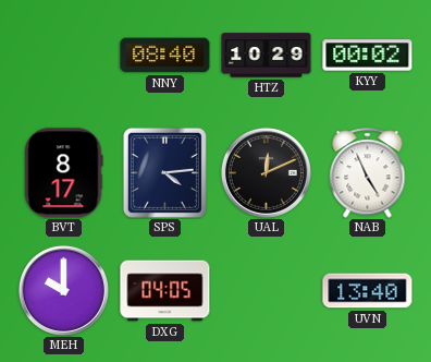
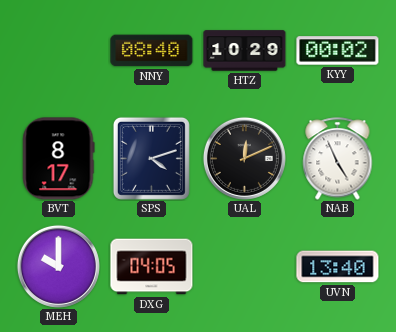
SPS: 4:14 -> 4:12 (151, 158)
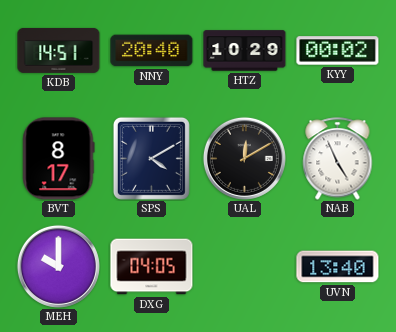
KDB: none -> 14:51 (59, 50)
NNY: 08:40 -> 20:40 (152, 51)
SPS: 4:12 -> 4:10 (151, 158)
UAL: 12:11 -> 12:10 (244, 158)
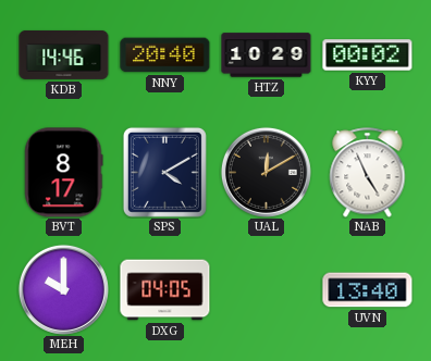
KDB: 14:51 -> 14:46 (64, 54)
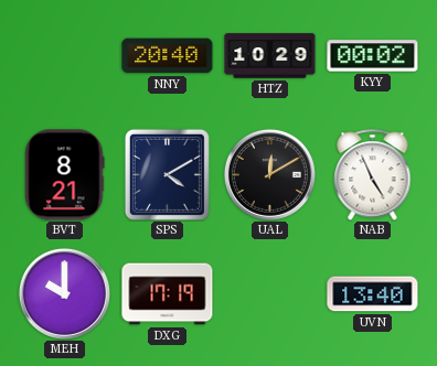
KDB: 14:46 -> none (64, 54)
BVT: 8:17 -> 8:21 (65, 175)
DXG: 04:05 -> 17:19 (168, 294)
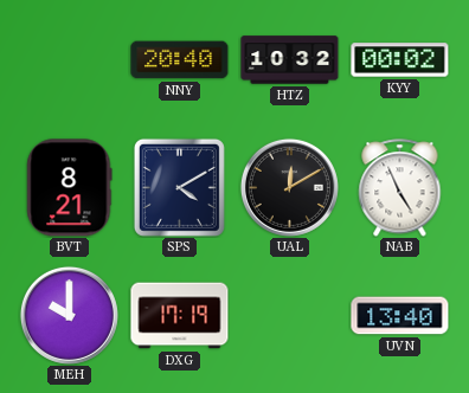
HTZ: 10:29 -> 10:32 (290, 60)
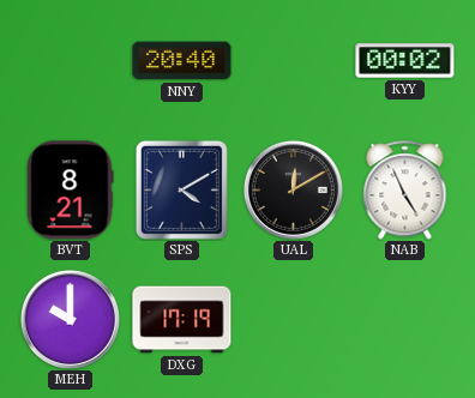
HTZ: 10:32 -> none (290, 60)
UVN: 13:40 -> none (400, 316)
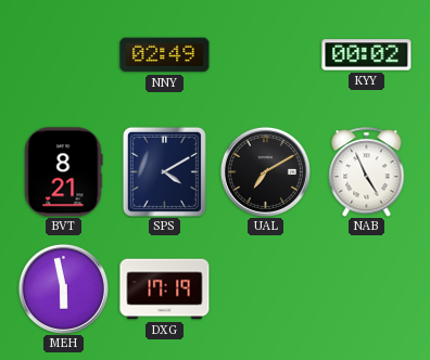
NNY: 20:40 -> 02:49 (165, 55)
UAL: 12:10 -> 7:10 (265, 171)
MEH: 10:00 -> 5:58 (63, 288)
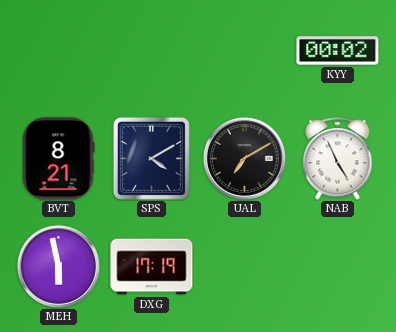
NNY: 02:49 -> none (165, 55)
